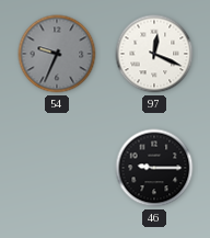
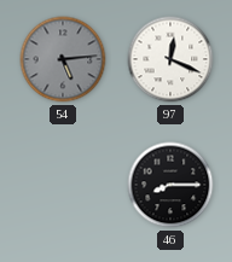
54: 9:34 -> 5:14 (63, 59)
46: 9:15 -> 8:15 (170, 185)
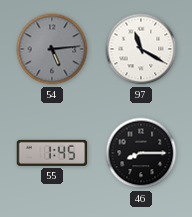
97: 12:19 -> 11:20 (141, 49)
55: none -> 1:45 (52, 153)
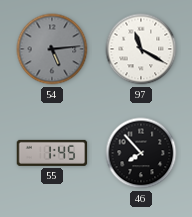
46: 8:15 -> 7:53 (141, 153)
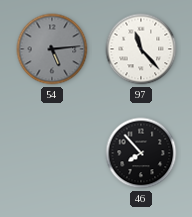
97: 11:20 -> 11:23 (141, 49)
55: 1:45 -> none (52, 153)
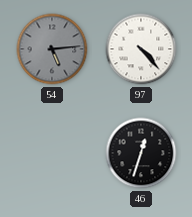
97: 11:23 -> 4:23 (141, 49)
46: 7:53 -> 12:33 (141, 153)
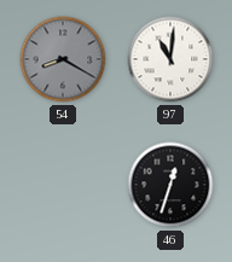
54: 5:14 -> 8:20 (63, 59)
97: 4:23 -> 11:01 (170, 59)
